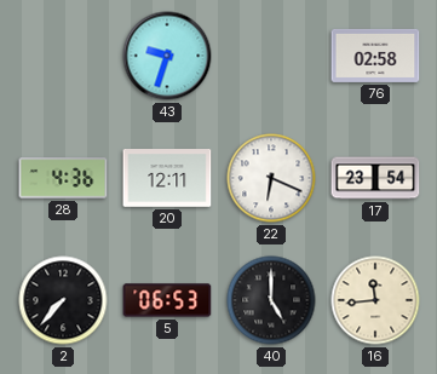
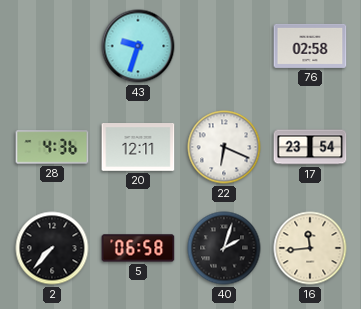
5: 06:53 -> 06:58 (138, 248)
40: 5:00 -> 2:03 (224, 248)
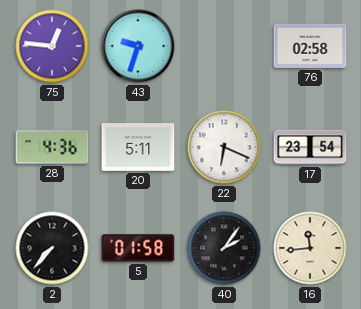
75: none -> 12:46 (52, 46)
20: 12:11 -> 5:11 (138, 148)
5: 06:58 -> 01:58 (138, 248)
40: 2:03 -> 2:06 (224, 248)
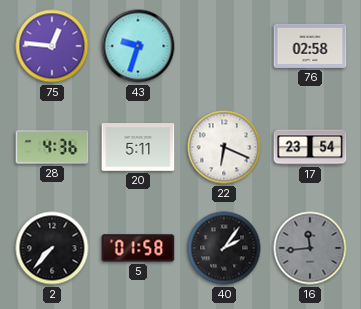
16 dial: cream -> grey (310, 248)
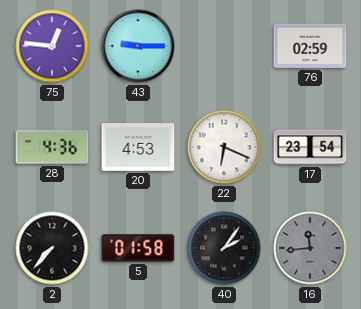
43: 9:33 -> 9:15 (138, 46)
76: 02:58 -> 02:59 (310, 46)
20: 5:11 -> 4:53 (138, 148)
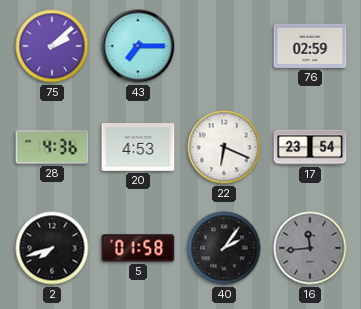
75: 12:46 -> 2:08 (52, 46)
43: 9:15 -> 7:15 (138, 46)
2: 7:37 -> 7:42 (52, 248)
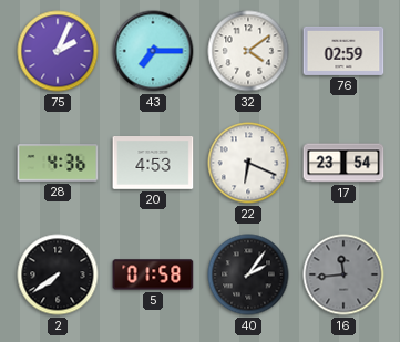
75: 2:08 -> 2:04 (58, 51)
32: none -> 4:09 (248, 51)
2: 7:42 -> 7:39 (58, 274)
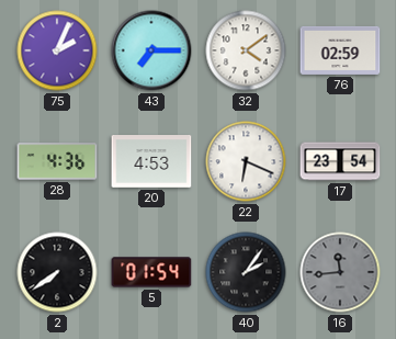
5: 01:58 -> 01:54 (151, 272)
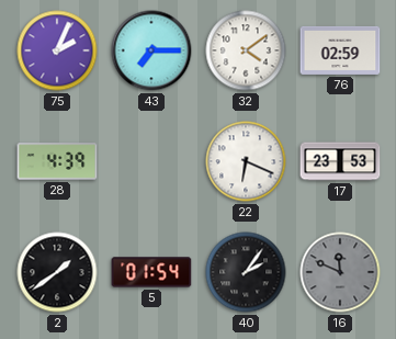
28: 4:36 -> 4:39 (57, 161)
20: 4:53 -> none (151, 162)
17: 23:54 -> 23:53 (340, 161)
2: 7:39 -> 1:39 (57, 272)
16: 11:44 -> 11:49 (340, 272)
